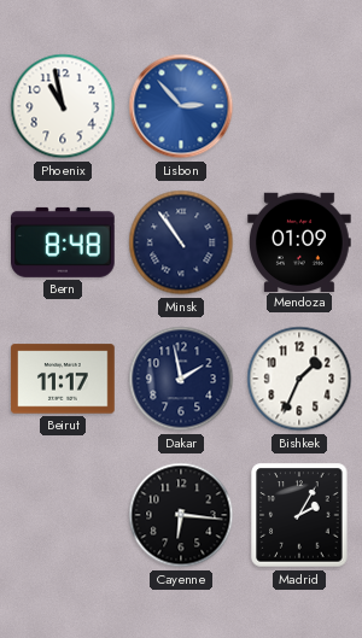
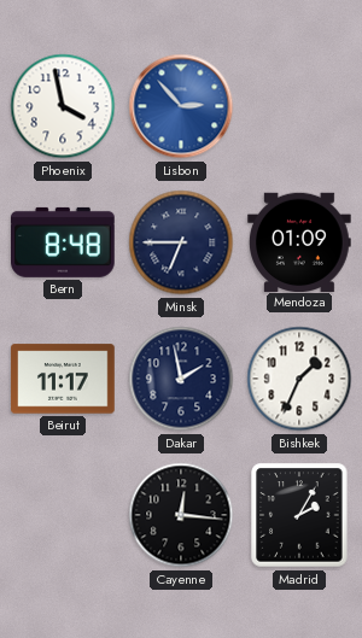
Phoenix: 10:58 -> 3:58 (63, 106)
Minsk: 10:54 -> 6:45 (181, 242)
Cayenne: 6:16 -> 12:16 (181, 515)
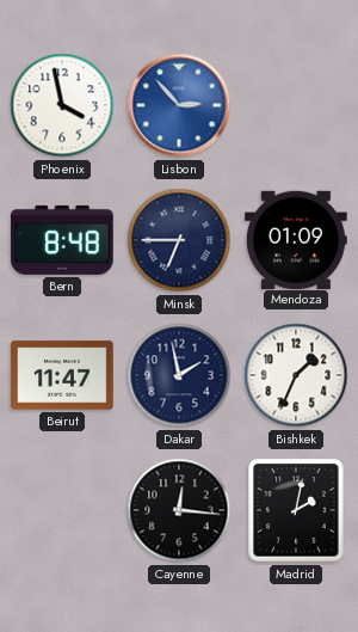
Beirut: 11:17 -> 11:47 (62, 375)
Madrid: 2:05 -> 2:02 (296, 510)
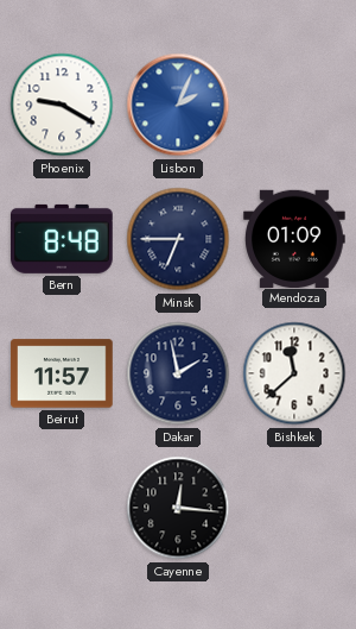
Phoenix: 3:58 -> 9:20 (62, 105)
Lisbon: 2:53 -> 2:04 (178, 105)
Beirut: 11:47 -> 11:57 (62, 373)
Bishkek: 1:34 -> 11:38 (294, 373)
Madrid: 2:02 -> none (296, 510)
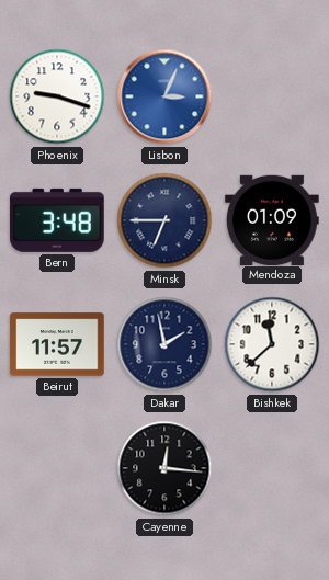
Phoenix: 9:20 -> 9:18 (57, 96)
Lisbon: 2:04 -> 3:04 (164, 96)
Bern: 8:48 -> 3:48 (58, 220)
